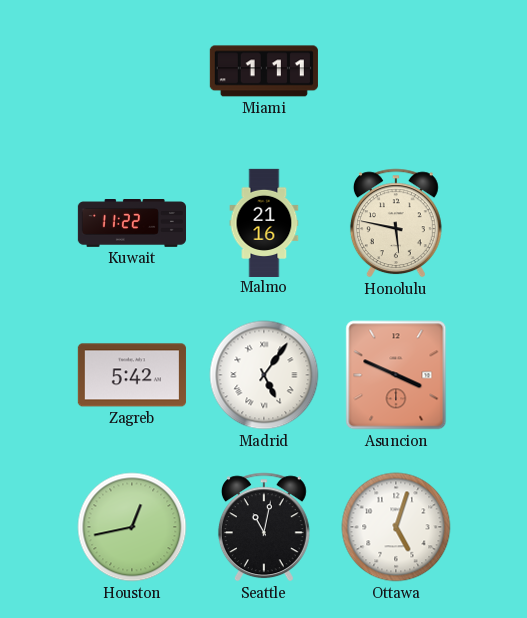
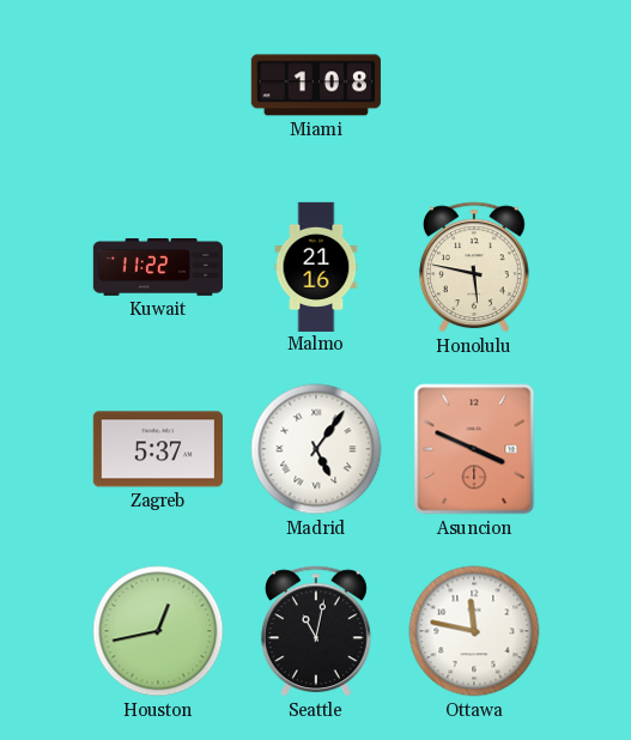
Miami: 1:11 -> 1:08 (316, 85)
Zagreb: 5:42 -> 5:37 (158, 449)
Ottawa: 5:03 -> 11:47 (474, 631)
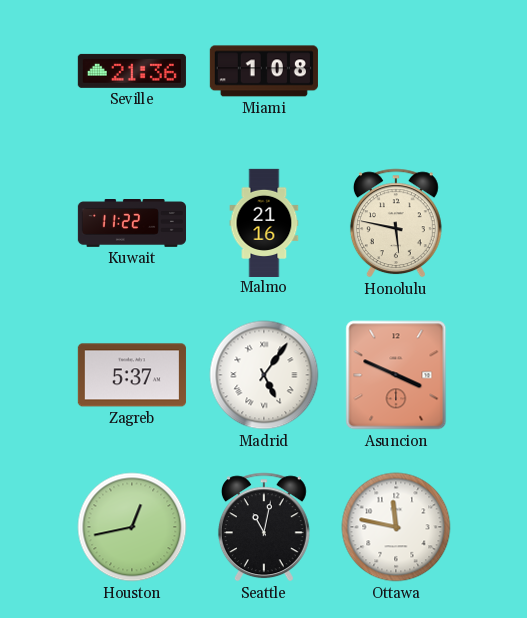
Seville: none -> 21:36 (132, 71)
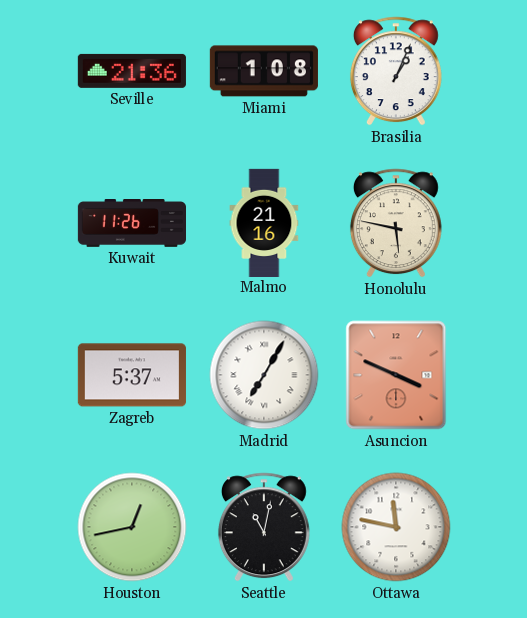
Brasilia: none -> 1:04 (396, 71)
Kuwait: 11:22 -> 11:26 (131, 224)
Madrid: 5:06 -> 7:05 (264, 375)
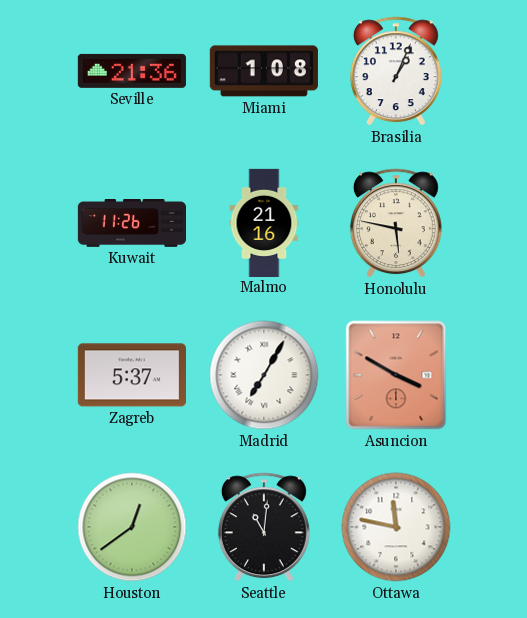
Asuncion: 3:49 -> 3:50 (396, 375)
Houston: 12:43 -> 12:39 (132, 527)
Seattle: 11:02 -> 11:01 (264, 527)
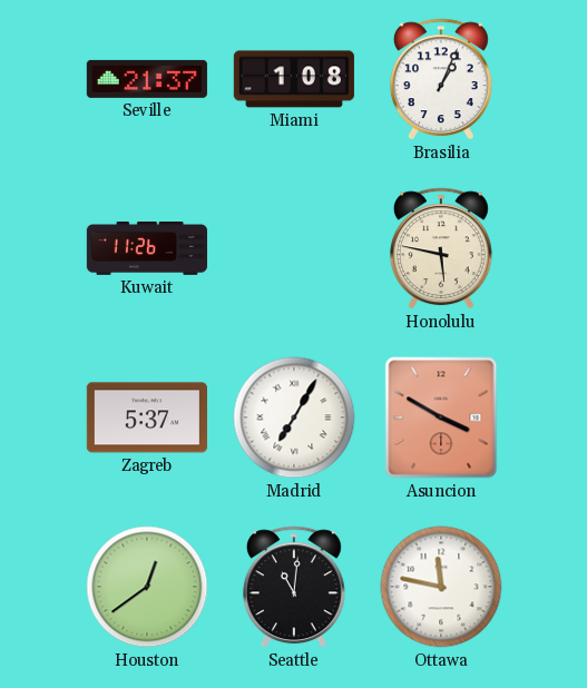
Seville: 21:36 -> 21:37 (147, 79)
Malmo: 21:16 -> none (264, 222)
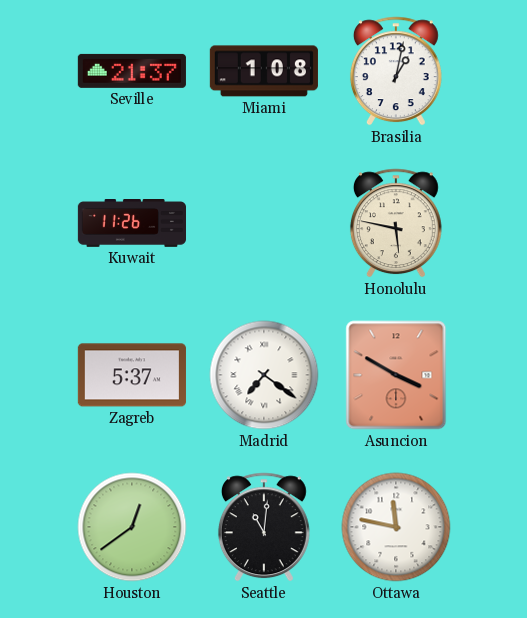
Brasilia: 1:04 -> 1:02 (396, 71)
Madrid: 7:05 -> 7:21 (264, 375)
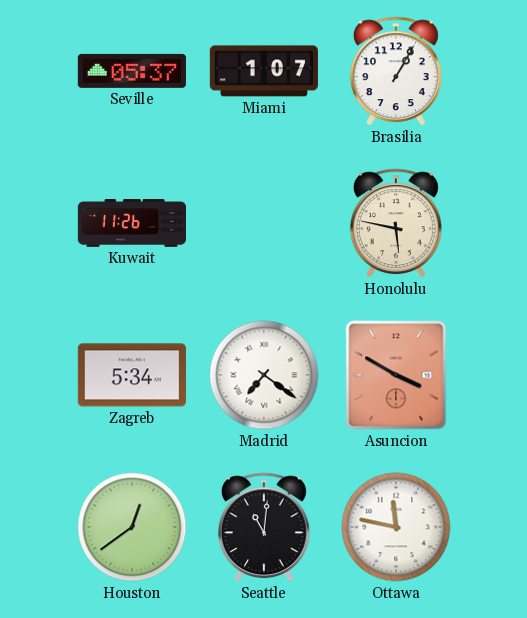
Seville: 21:37 -> 05:37 (132, 71)
Miami: 1:08 -> 1:07 (264, 71)
Brasilia: 1:02 -> 1:05 (396, 71)
Zagreb: 5:37 -> 5:34 (132, 375)
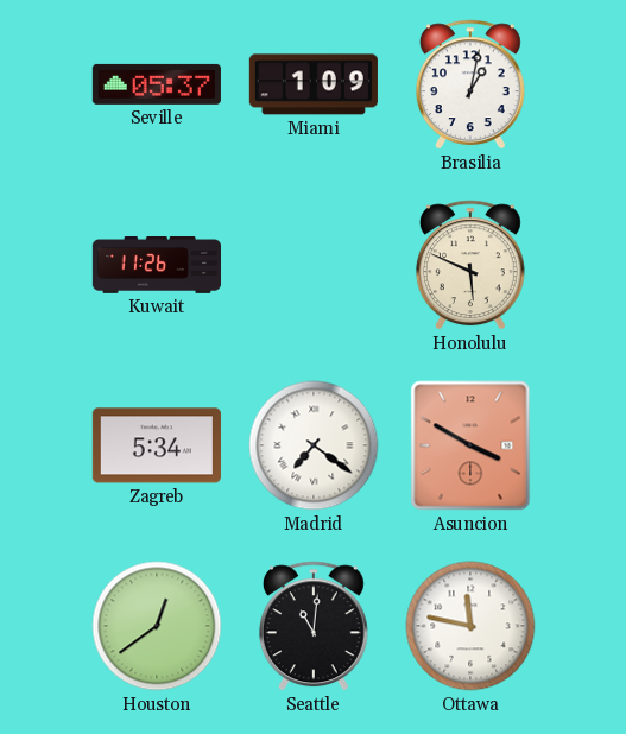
Miami: 1:07 -> 1:09 (314, 84)
Brasilia: 1:05 -> 1:02 (470, 84)
Honolulu: 5:47 -> 5:49 (470, 265)
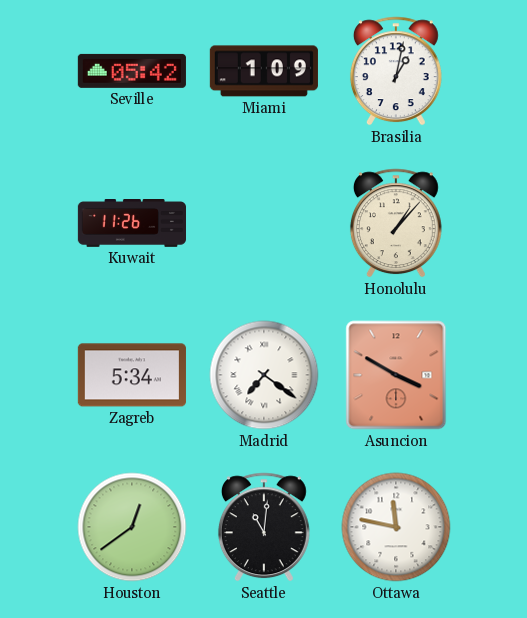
Seville: 05:37 -> 05:42 (132, 71)
Honolulu: 5:49 -> 1:07 (396, 223)
